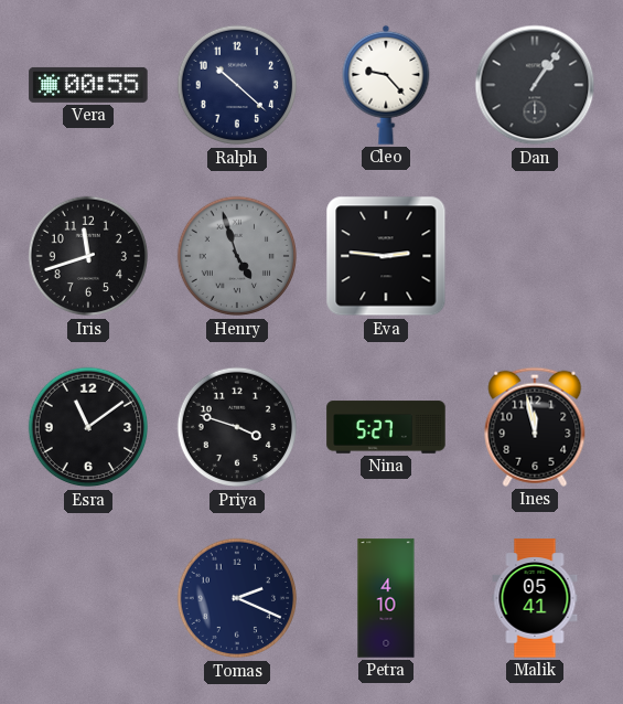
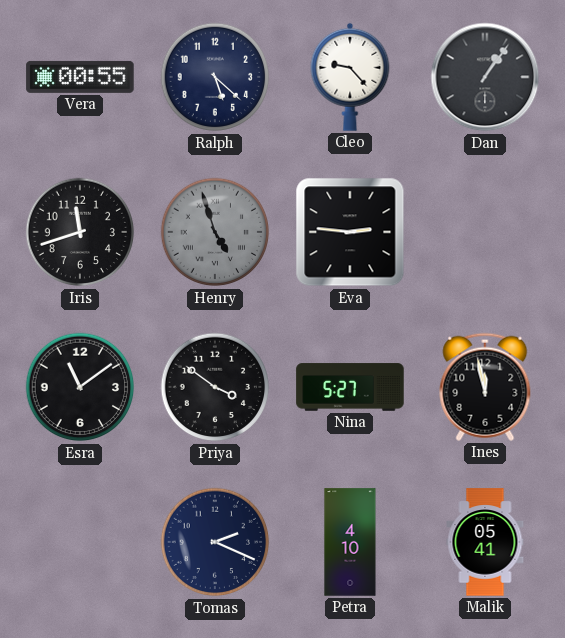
Ralph: 10:22 -> 5:22 (215, 77)
Priya: 3:48 -> 3:51 (215, 387)
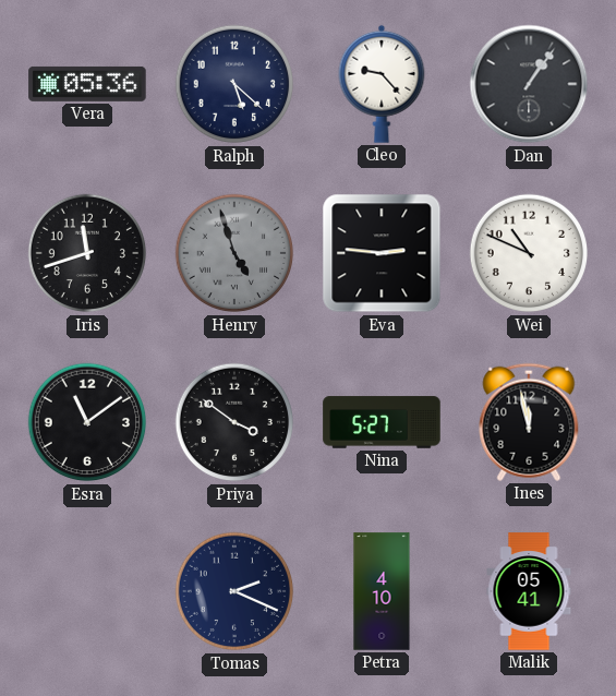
Vera: 00:55 -> 05:36 (87, 84)
Wei: none -> 10:49 (529, 253)
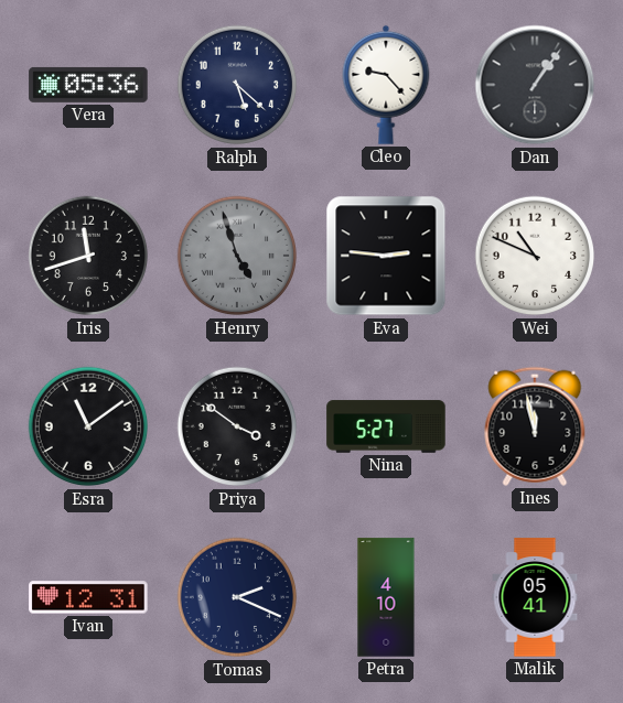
Ivan: none -> 12:31 (88, 597)
